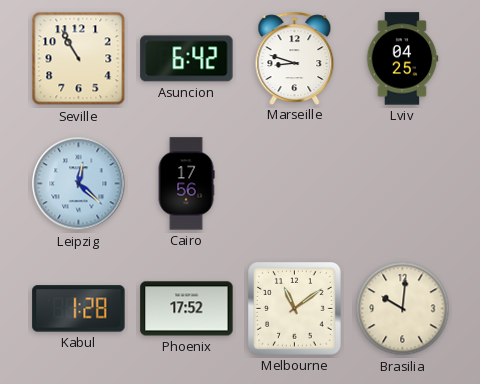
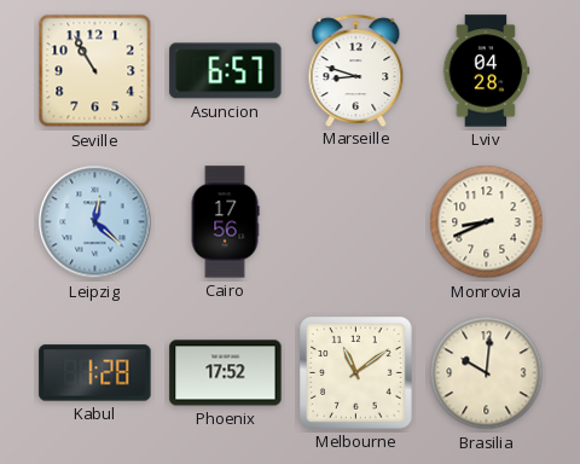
Asuncion: 6:42 -> 6:57 (226, 71)
Lviv: 04:25 -> 04:28 (486, 71)
Monrovia: none -> 8:41 (487, 222)
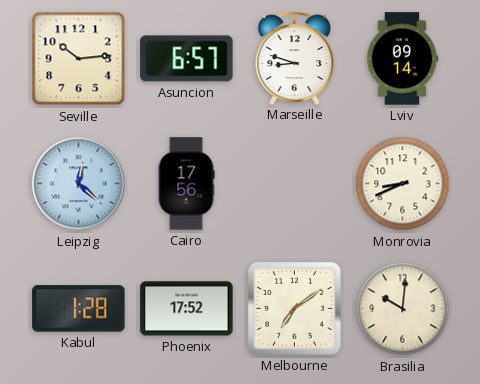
Seville: 10:55 -> 10:14 (79, 59)
Lviv: 04:28 -> 09:14 (402, 59)
Melbourne: 11:09 -> 7:09 (295, 309)
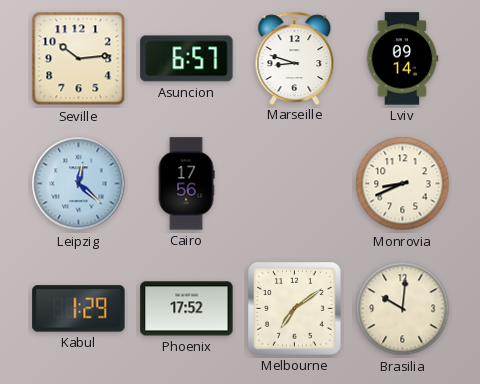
Kabul: 1:28 -> 1:29 (79, 309)
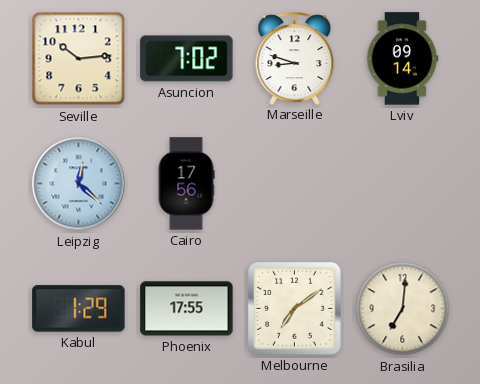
Asuncion: 6:57 -> 7:02 (187, 59)
Monrovia: 8:41 -> none (403, 184)
Phoenix: 17:52 -> 17:55 (187, 309)
Brasilia: 10:01 -> 7:01 (403, 309)
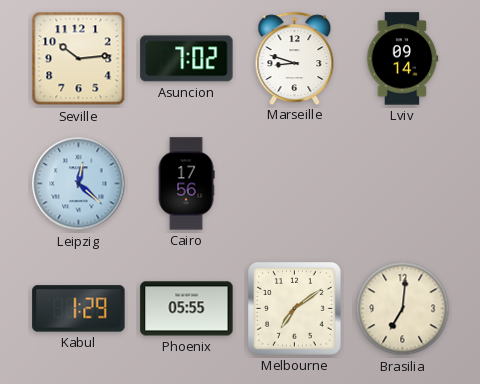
Phoenix: 17:55 -> 05:55 (187, 309)
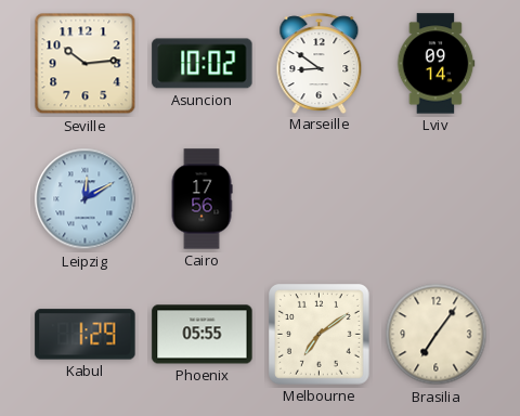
Asuncion: 7:02 -> 10:02 (203, 64)
Marseille: 8:48 -> 8:51 (320, 63)
Leipzig: 12:22 -> 12:10 (86, 199)
Brasilia: 7:01 -> 7:06 (437, 335)
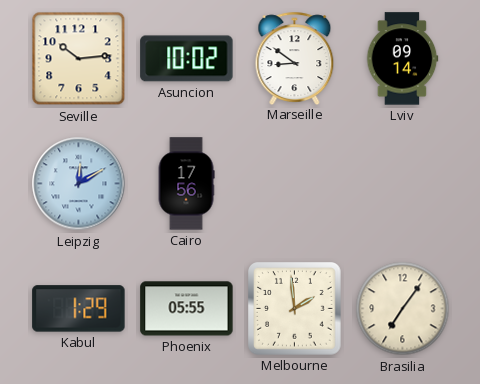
Melbourne: 7:09 -> 1:59 (295, 309)
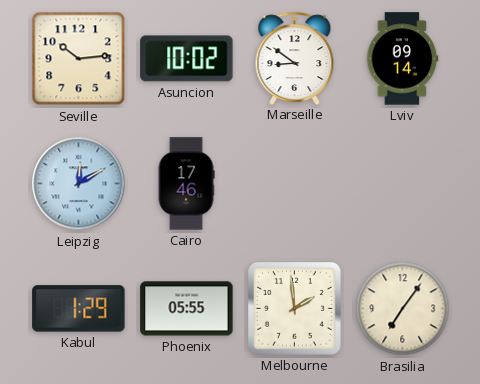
Cairo: 17:56 -> 17:46 (186, 184)
